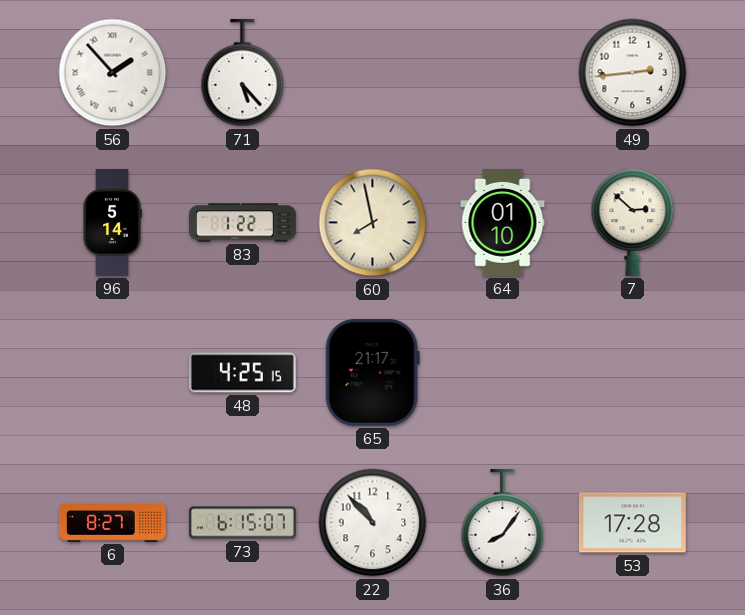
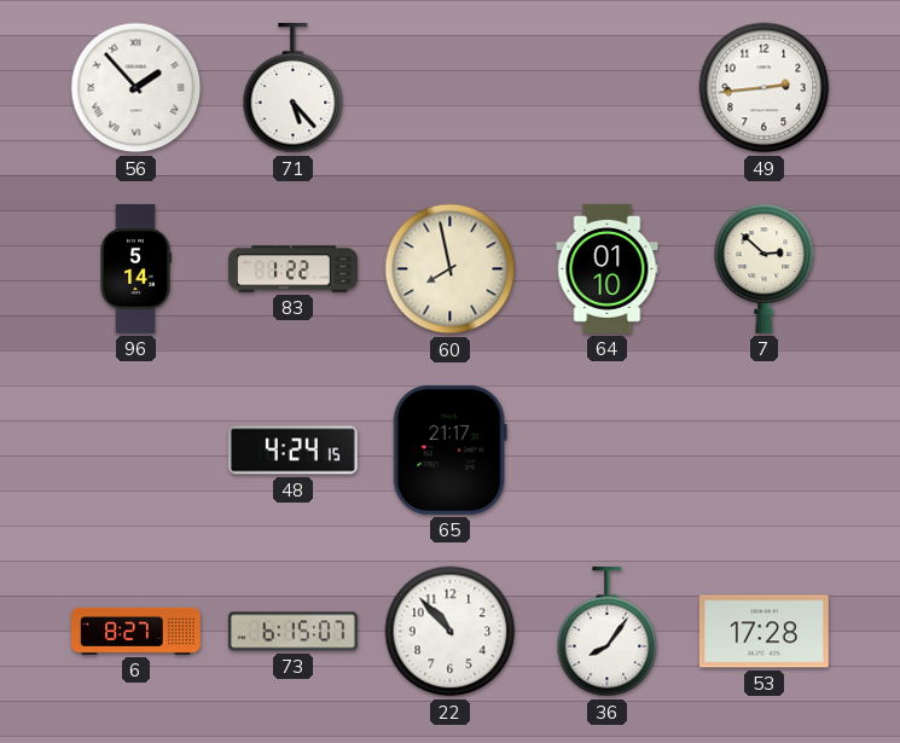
48: 4:25 -> 4:24 (292, 451)
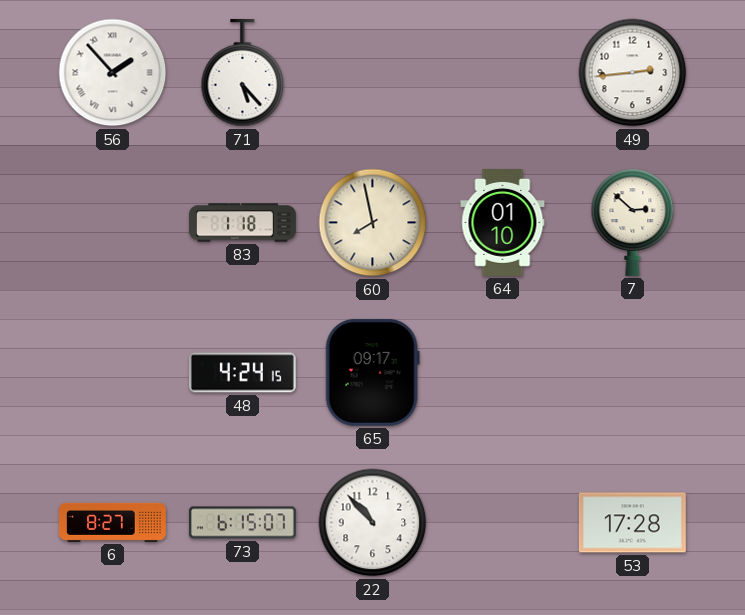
96: 5:14 -> none (135, 269)
83: 1:22 -> 1:18 (243, 223)
65: 21:17 -> 09:17 (372, 372)
36: 8:06 -> none (608, 632)
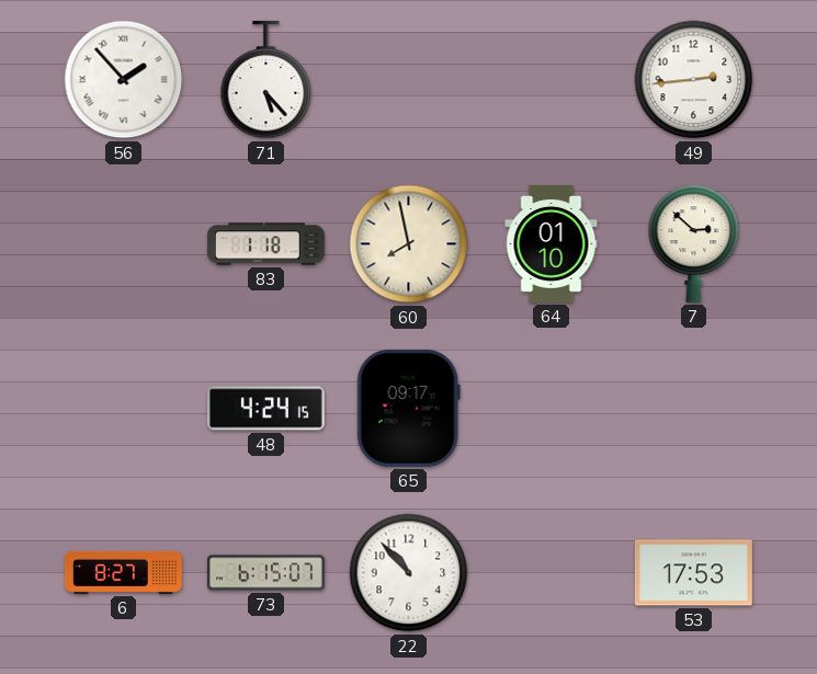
53: 17:28 -> 17:53 (693, 573)
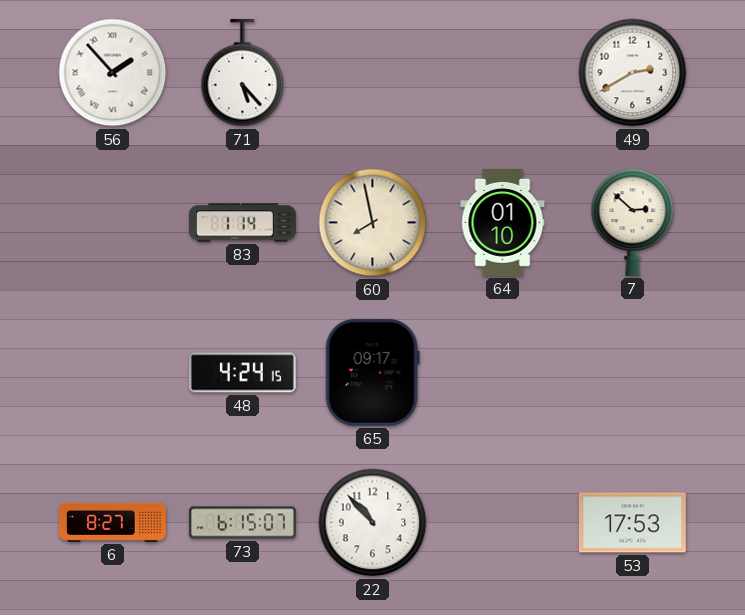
49: 2:44 -> 2:40 (633, 73)
83: 1:18 -> 1:14 (243, 223)
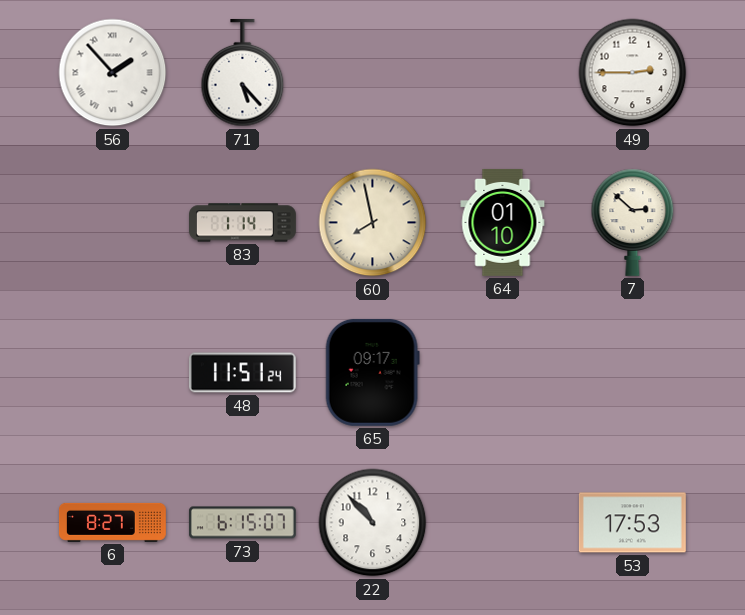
49: 2:40 -> 2:45 (633, 73)
48: 4:24 -> 11:51 (242, 373)
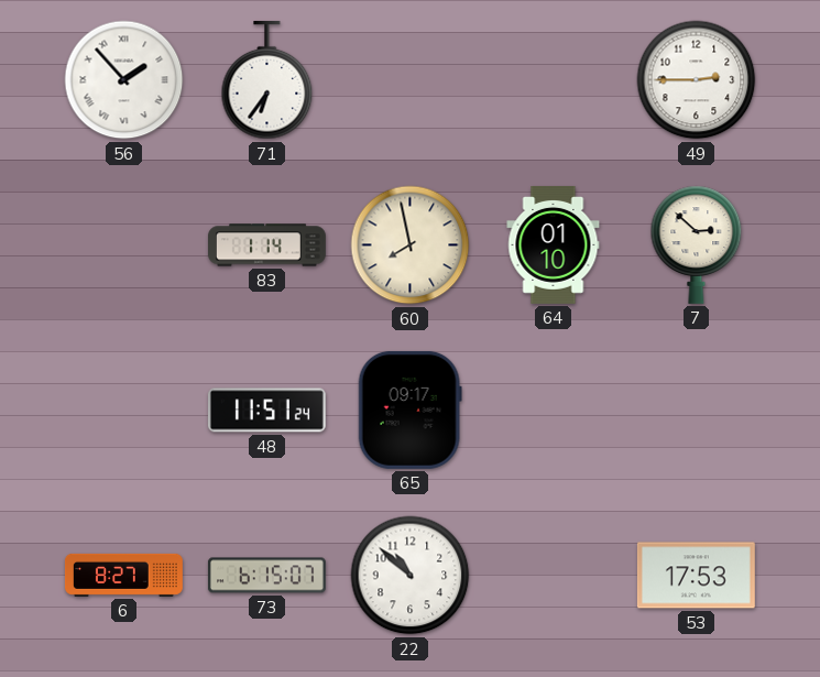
71: 5:23 -> 6:36 (267, 80)
22: 10:53 -> 10:52 (411, 576)
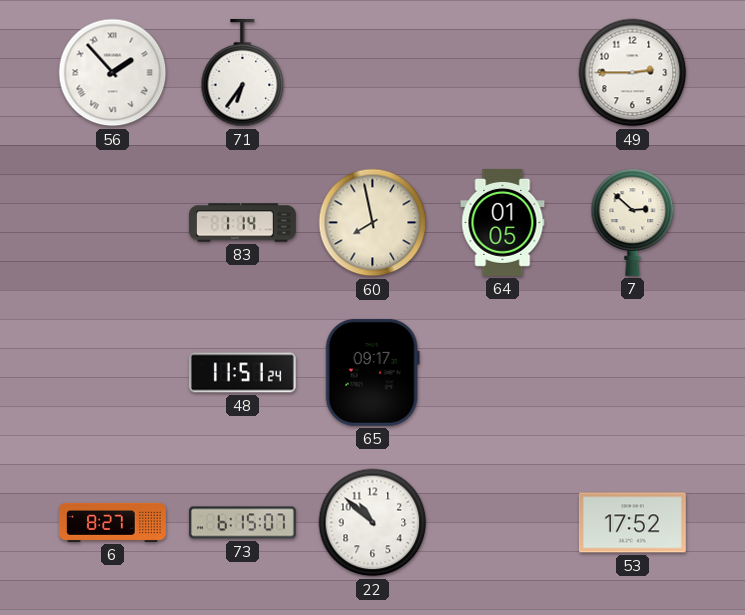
64: 01:10 -> 01:05 (503, 222)
53: 17:53 -> 17:52 (632, 523)
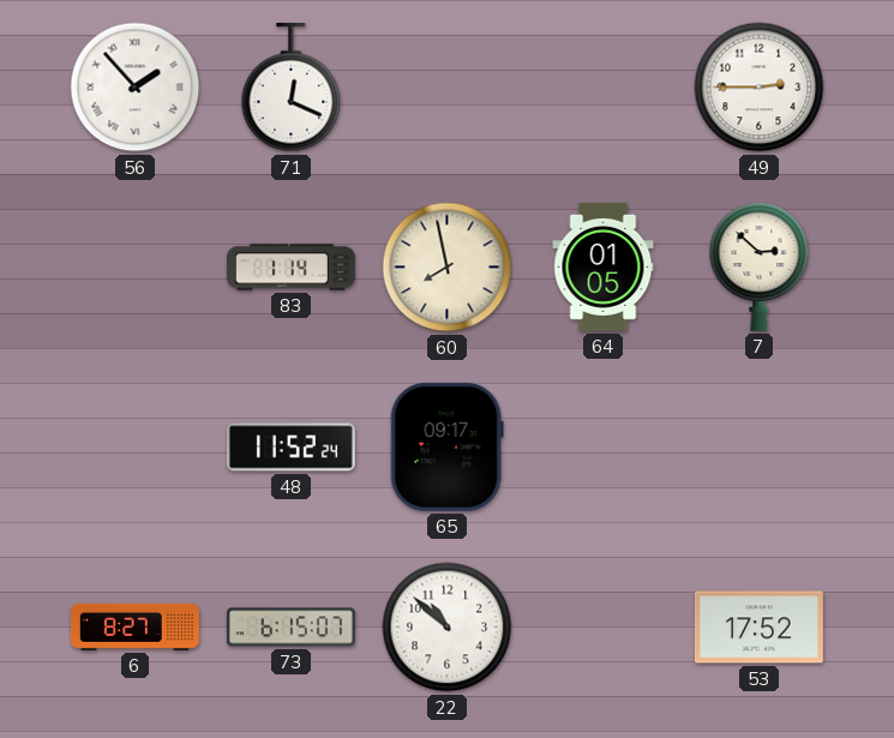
71: 6:36 -> 12:19 (292, 88)
48: 11:51 -> 11:52 (290, 448)
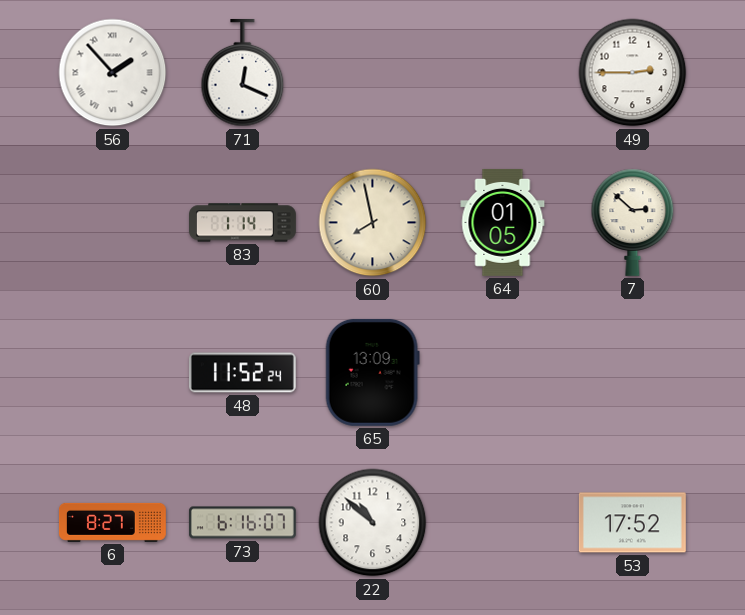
65: 09:17 -> 13:09 (372, 372)
73: 6:15 -> 6:16 (242, 523)
